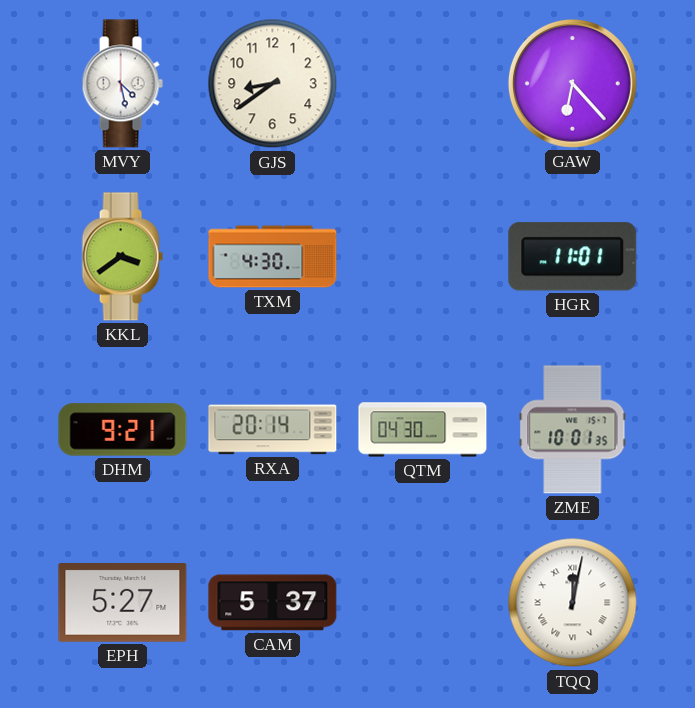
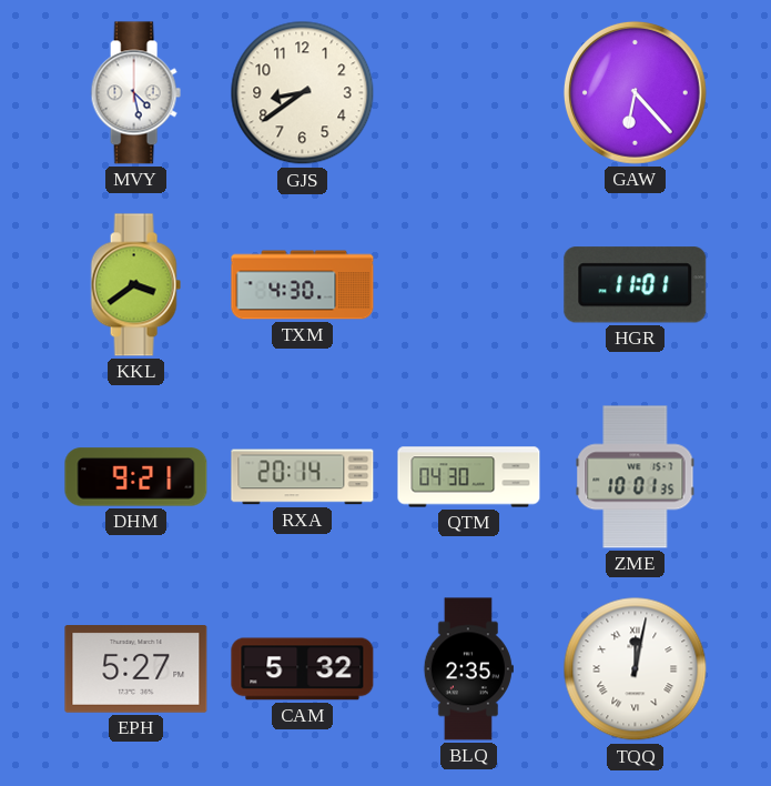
CAM: 5:37 -> 5:32 (303, 669)
BLQ: none -> 2:35 (468, 669)
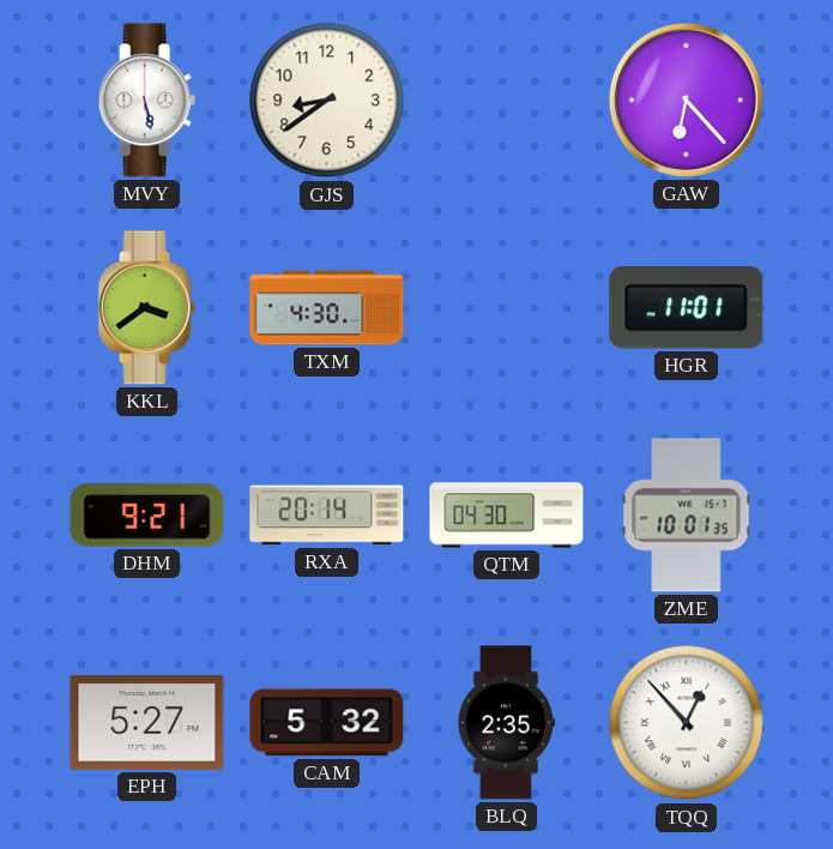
MVY: 4:28 -> 5:28 (146, 101)
TQQ: 12:02 -> 12:53 (687, 723)
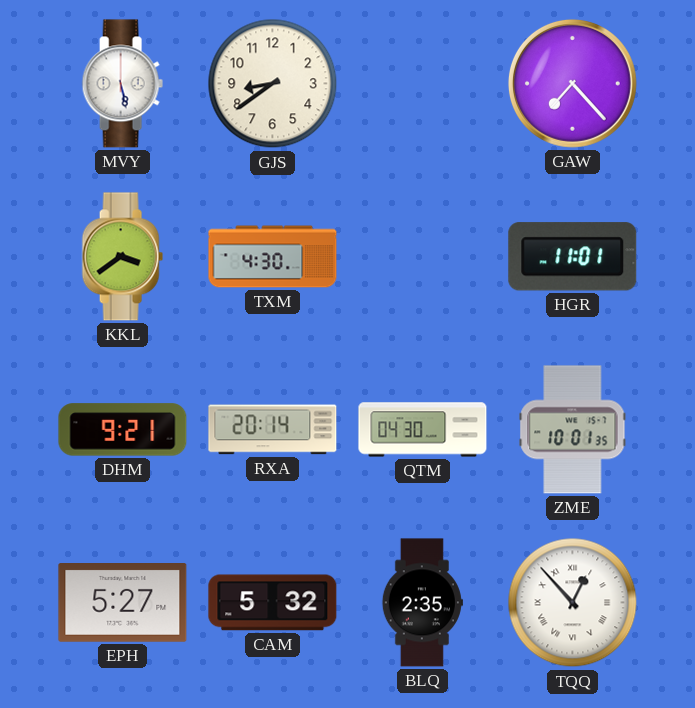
GAW: 6:23 -> 7:23 (572, 83)
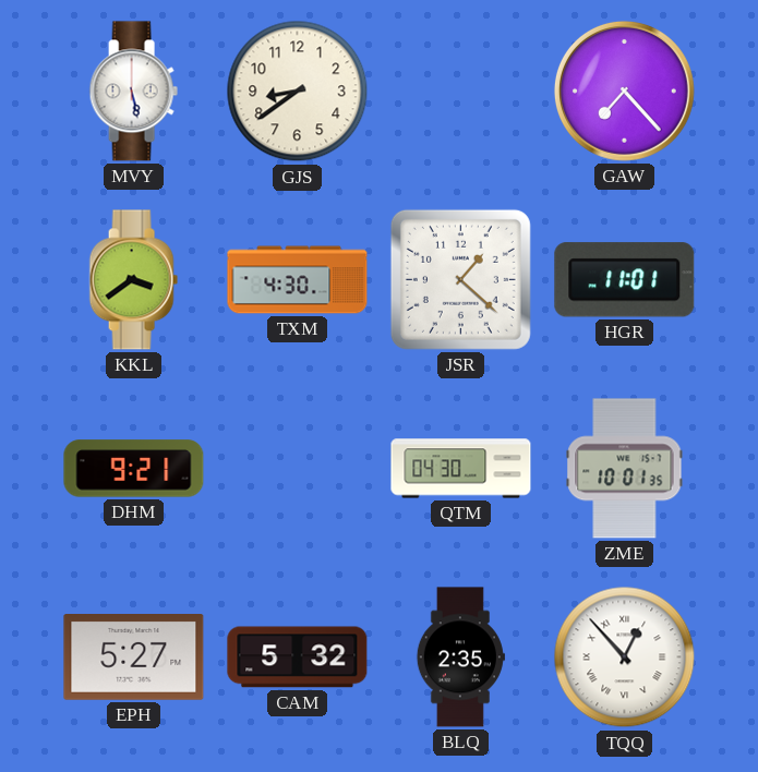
JSR: none -> 1:22 (460, 279)
RXA: 20:14 -> none (273, 430)
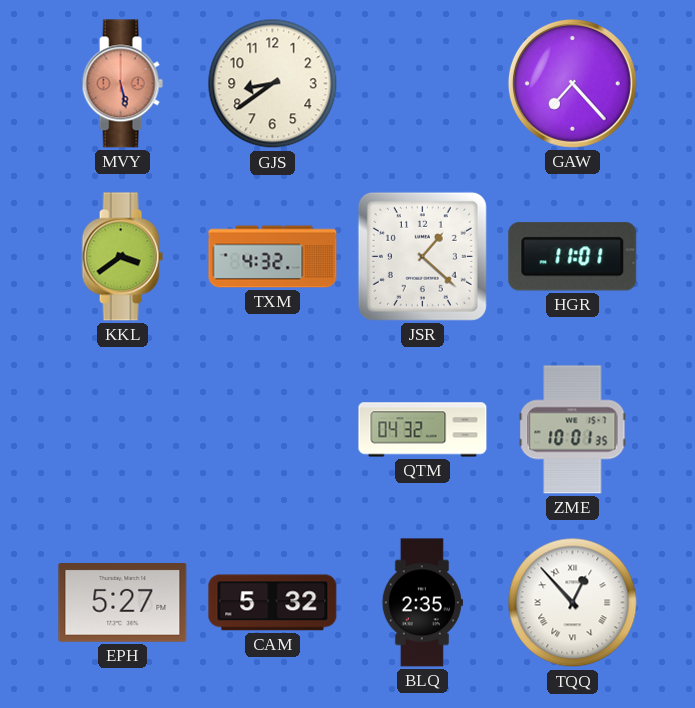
MVY dial: white -> salmon (122, 84)
TXM: 4:30 -> 4:32 (273, 257)
DHM: 9:21 -> none (134, 469)
QTM: 04:30 -> 04:32 (423, 430)
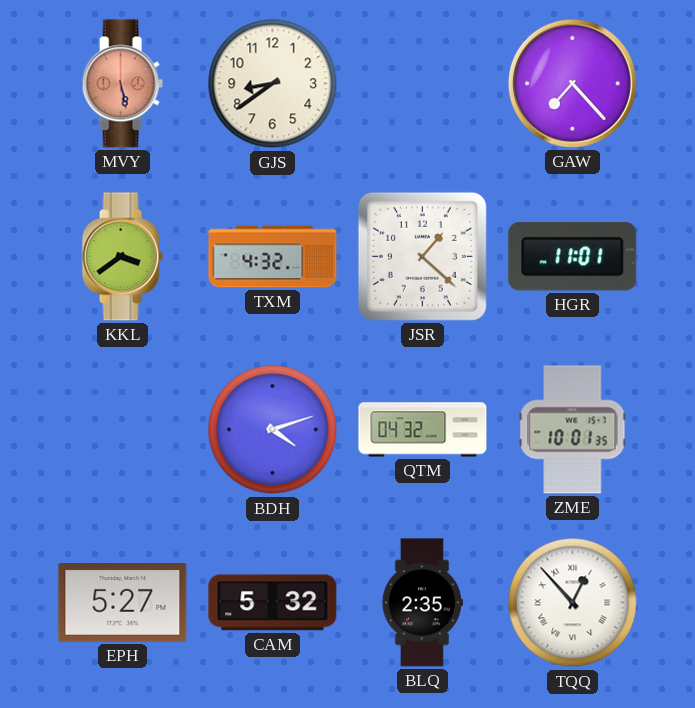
BDH: none -> 4:12 (273, 430)
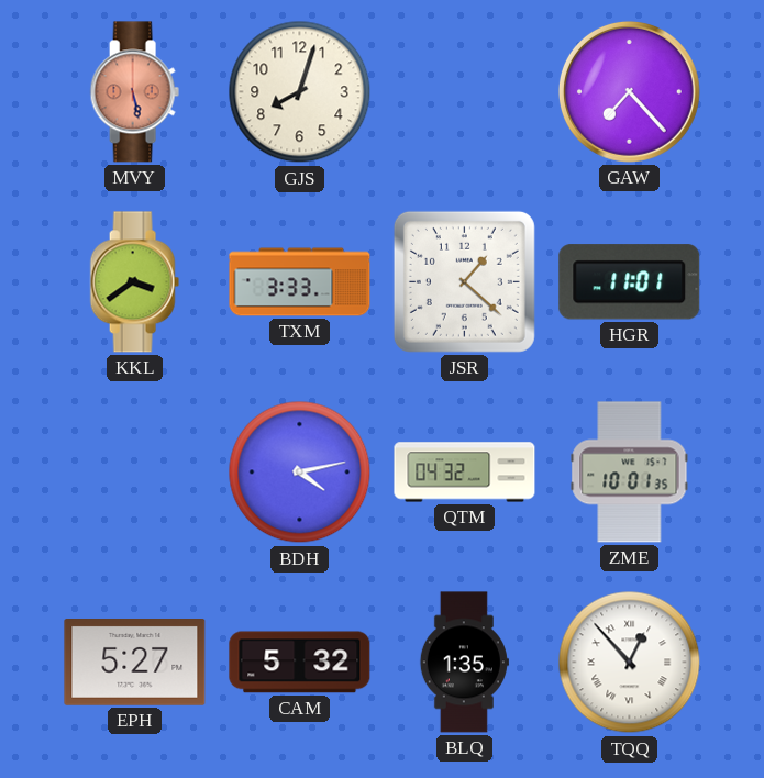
GJS: 8:39 -> 8:03 (300, 92)
TXM: 4:32 -> 3:33 (300, 282)
BDH: 4:12 -> 4:13 (300, 473)
BLQ: 2:35 -> 1:35 (464, 663)
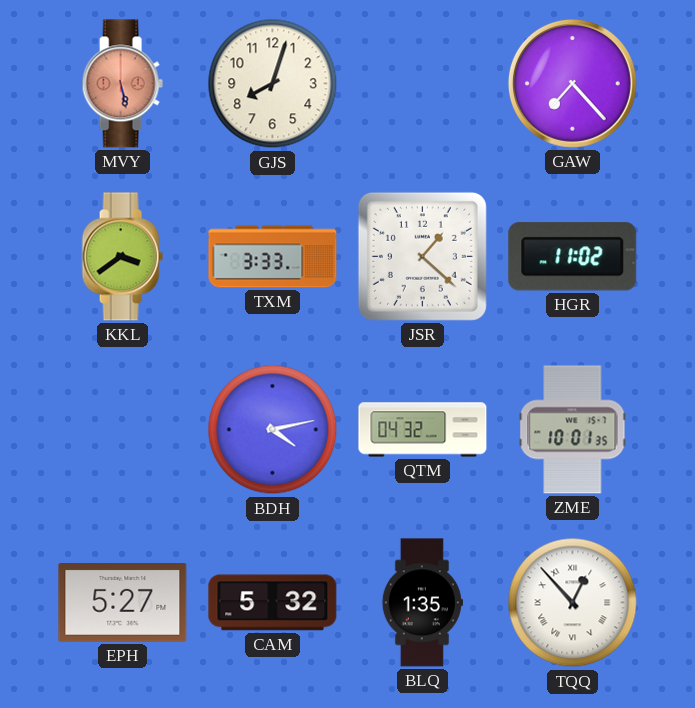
HGR: 11:01 -> 11:02 (573, 257)
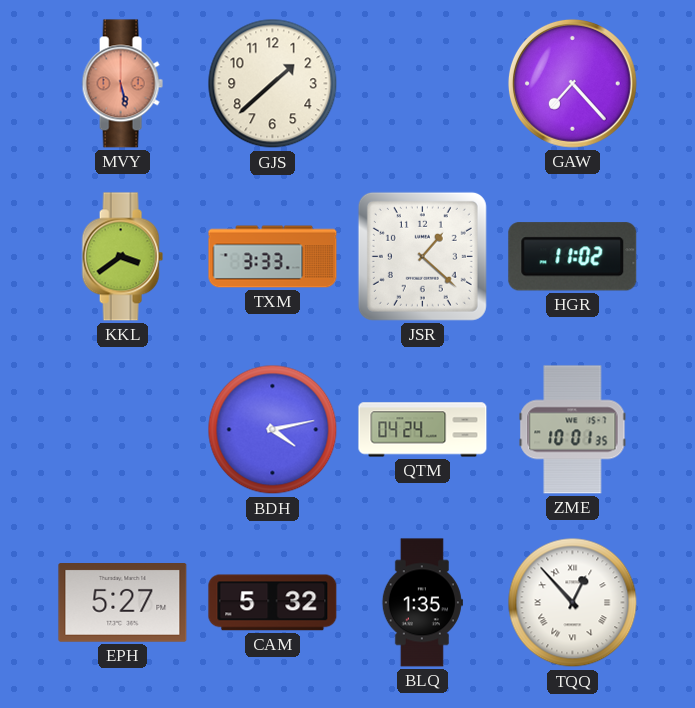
GJS: 8:03 -> 1:38 (273, 84)
QTM: 04:32 -> 04:24 (423, 430)
